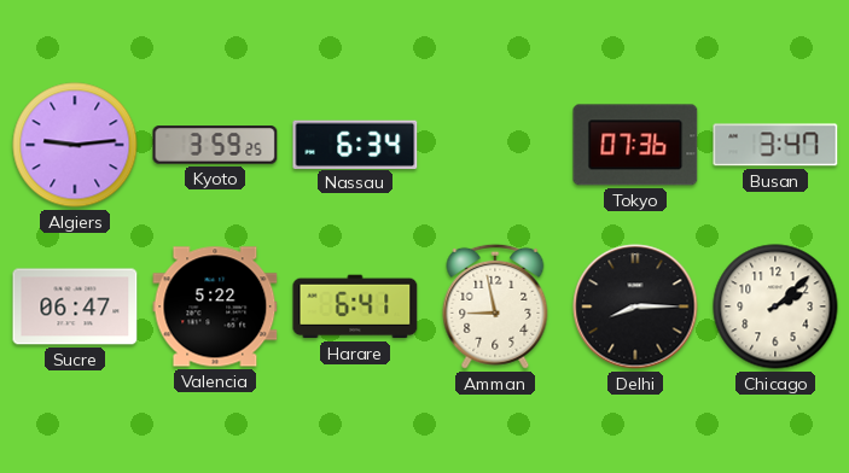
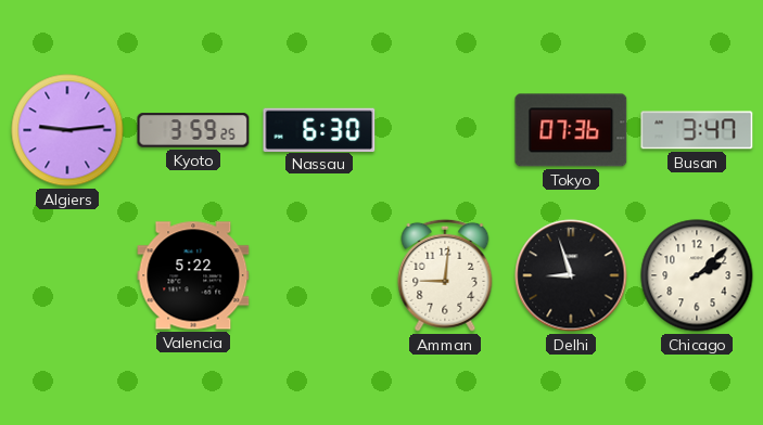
Nassau: 6:34 -> 6:30 (319, 129)
Sucre: 06:47 -> none (75, 306)
Harare: 6:41 -> none (355, 306)
Amman: 8:58 -> 9:01 (445, 275)
Delhi: 8:15 -> 8:57 (571, 275)
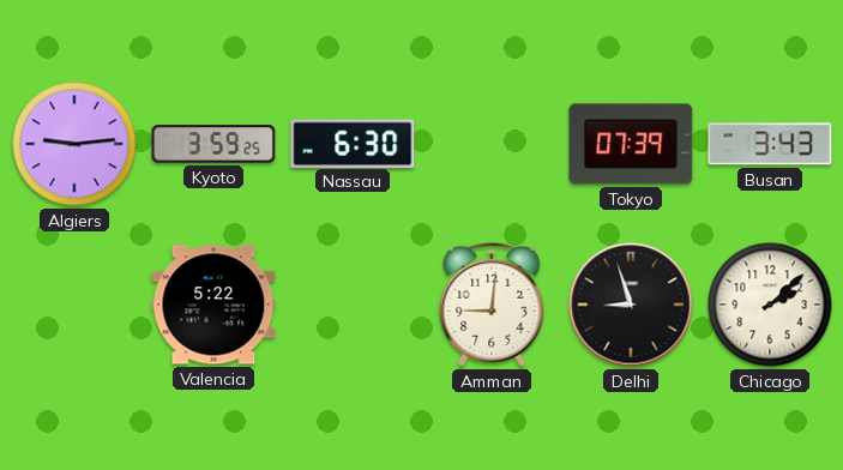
Tokyo: 07:36 -> 07:39 (631, 144)
Busan: 3:47 -> 3:43 (770, 144)
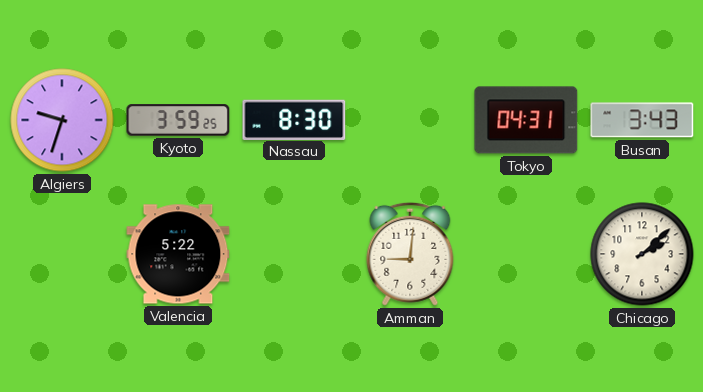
Algiers: 9:14 -> 9:33 (62, 120)
Nassau: 6:30 -> 8:30 (294, 119)
Tokyo: 07:39 -> 04:31 (526, 120)
Delhi: 8:57 -> none (631, 305)
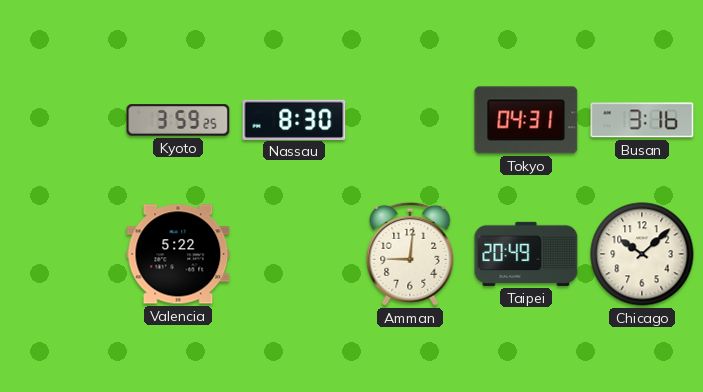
Algiers: 9:33 -> none (62, 120)
Busan: 3:43 -> 3:16 (642, 120)
Taipei: none -> 20:49 (526, 254)
Chicago: 2:08 -> 10:08 (642, 254)
